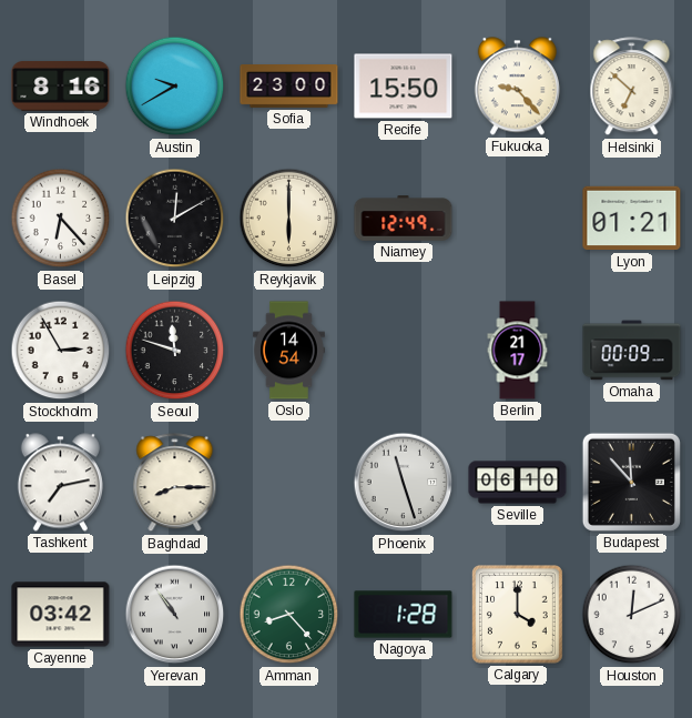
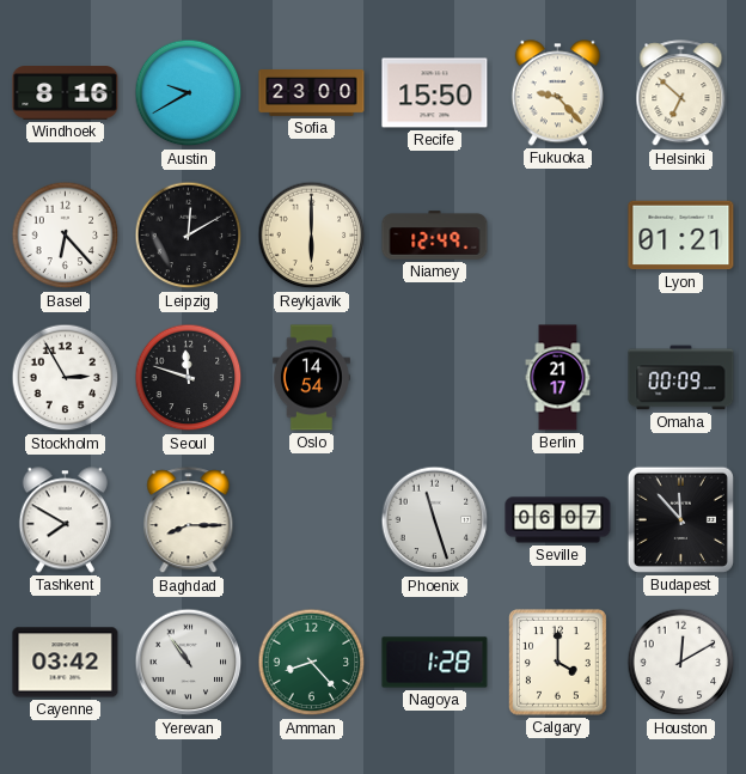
Tashkent: 7:13 -> 7:50 (65, 520)
Seville: 06:10 -> 06:07 (558, 520)
Houston: 12:11 -> 12:10 (681, 663)
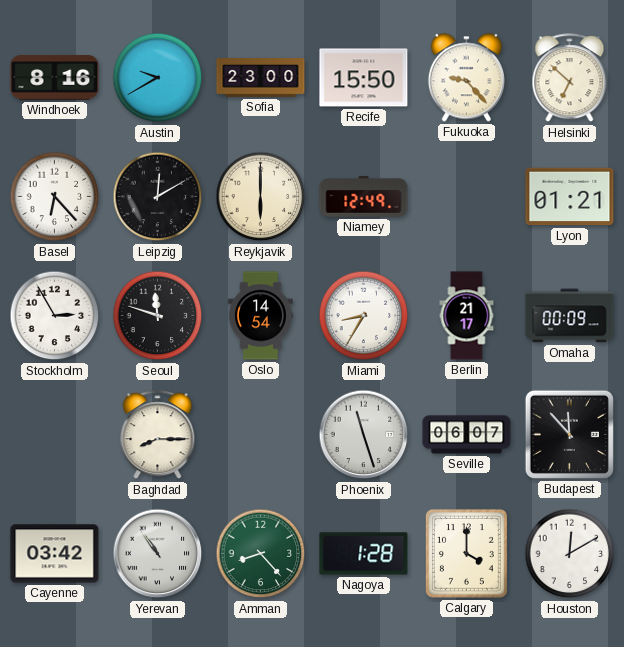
Miami: none -> 8:35 (364, 316)
Tashkent: 7:50 -> none (65, 520)
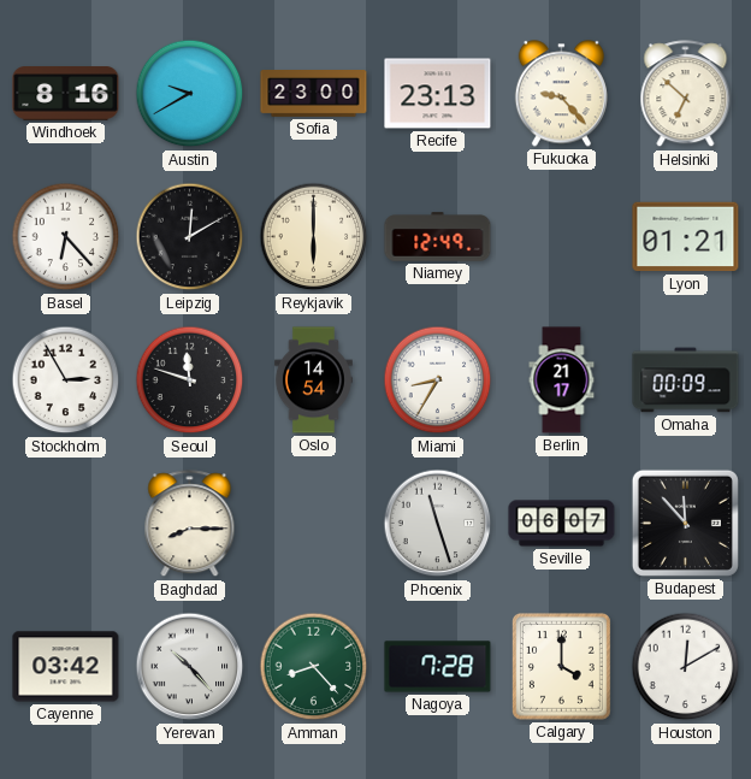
Recife: 15:50 -> 23:13 (438, 94)
Yerevan: 10:54 -> 10:23 (190, 667)
Nagoya: 1:28 -> 7:28 (438, 667)
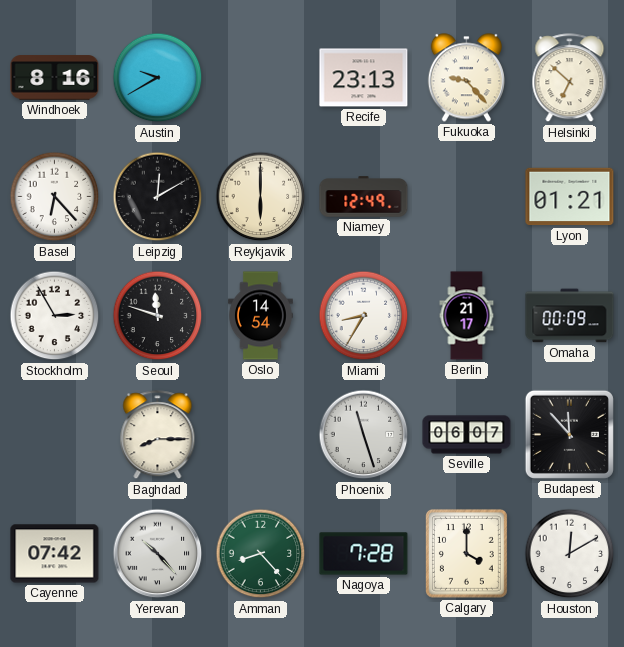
Sofia: 23:00 -> none (314, 94)
Cayenne: 03:42 -> 07:42 (55, 554)
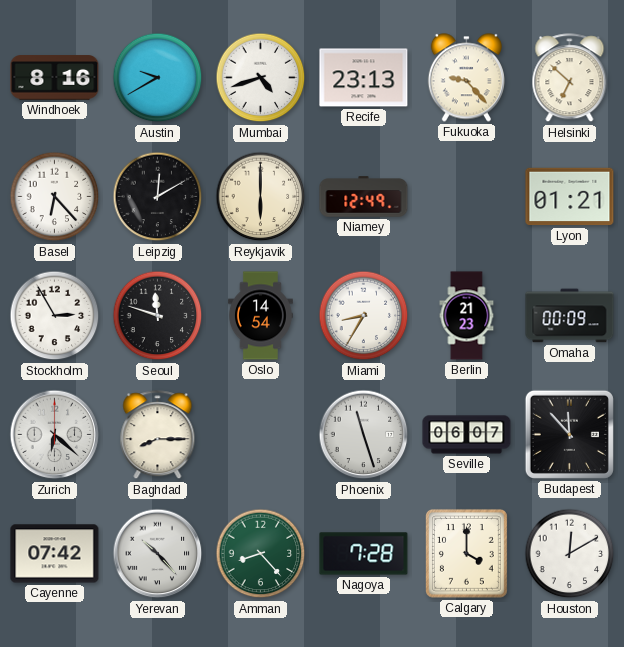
Mumbai: none -> 4:42 (261, 78)
Berlin: 21:17 -> 21:23 (467, 316)
Zurich: none -> 6:22 (55, 435)
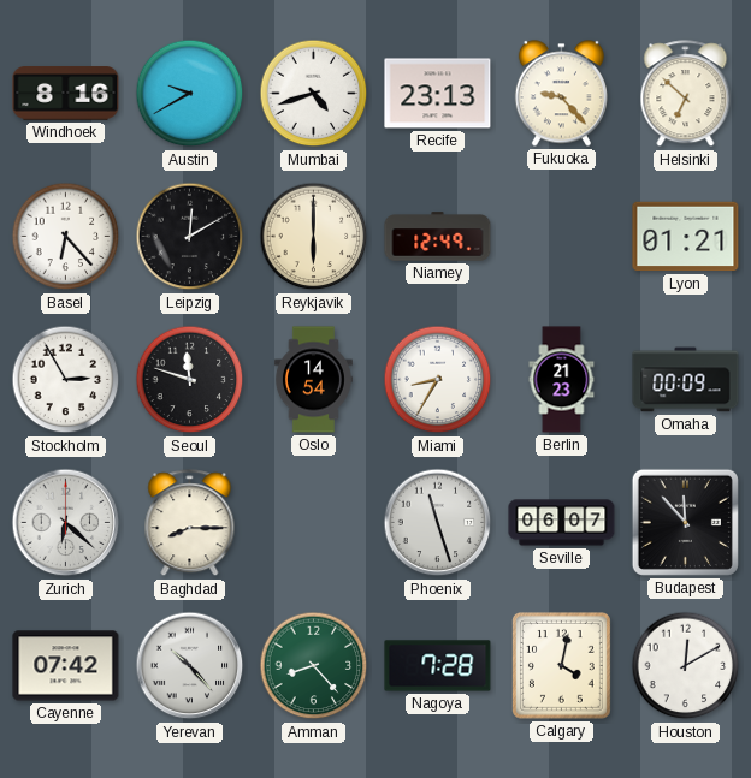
Calgary: 4:00 -> 4:02 (561, 665)
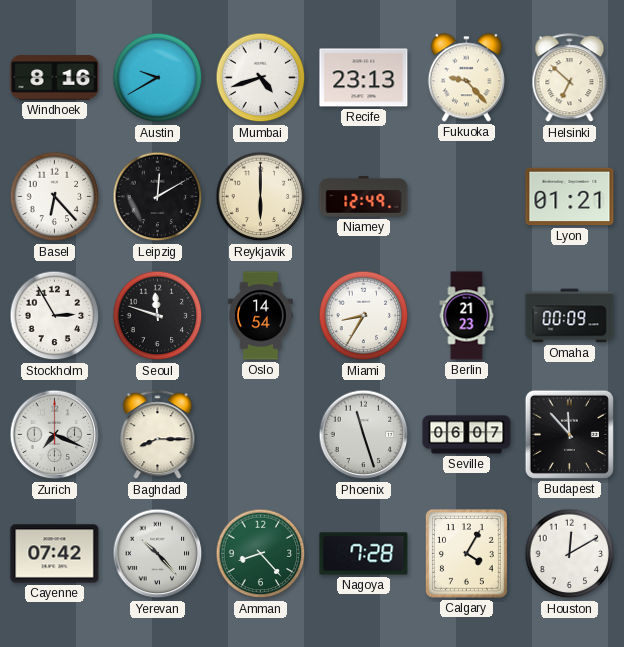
Zurich: 6:22 -> 7:19 (55, 435)
Calgary: 4:02 -> 4:05 (466, 553)
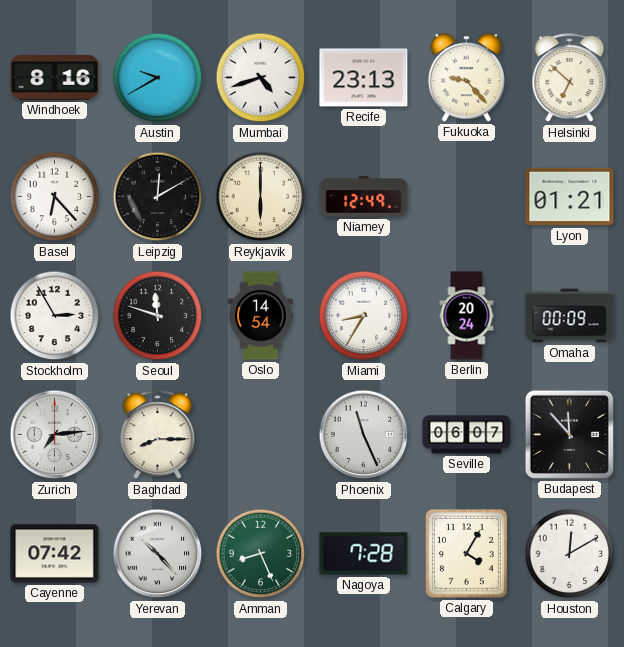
Berlin: 21:23 -> 20:24 (467, 316)
Zurich: 7:19 -> 7:14 (55, 435)
Phoenix: 11:27 -> 11:26 (364, 435)
Amman: 8:23 -> 8:26 (261, 554)
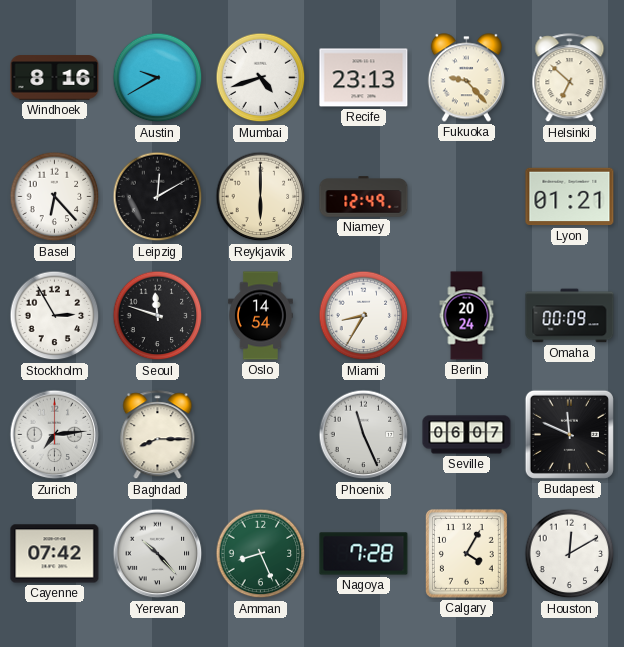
Budapest: 11:53 -> 11:49 (569, 434)
